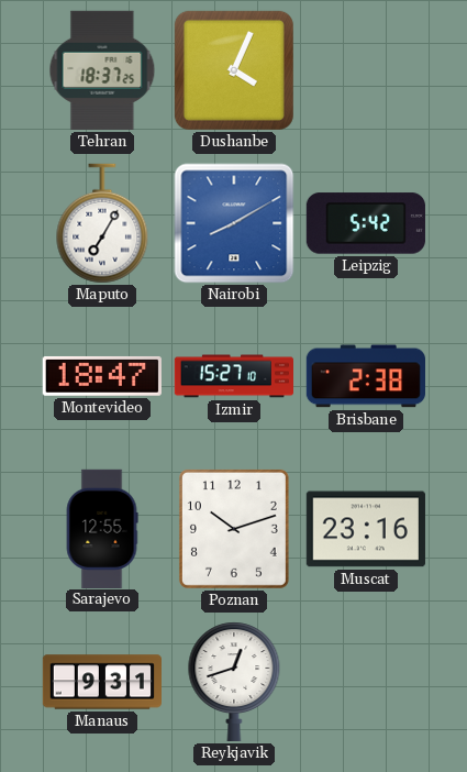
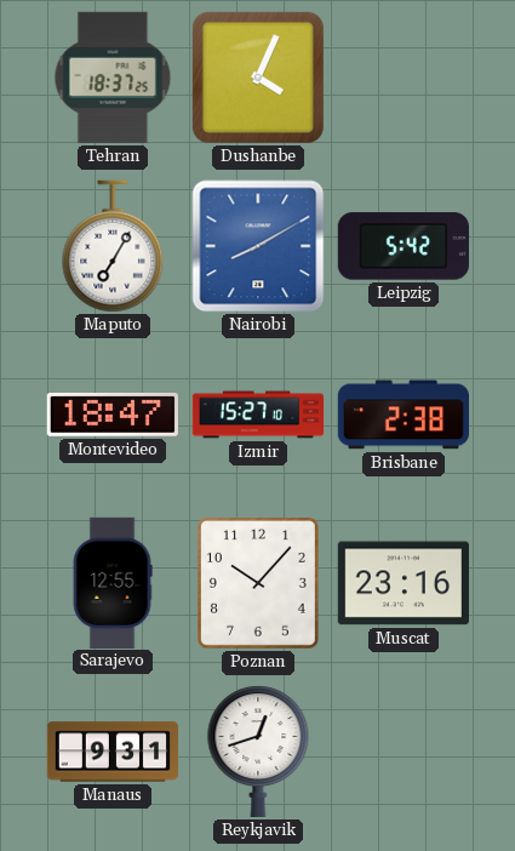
Poznan: 10:12 -> 10:07 (258, 583)
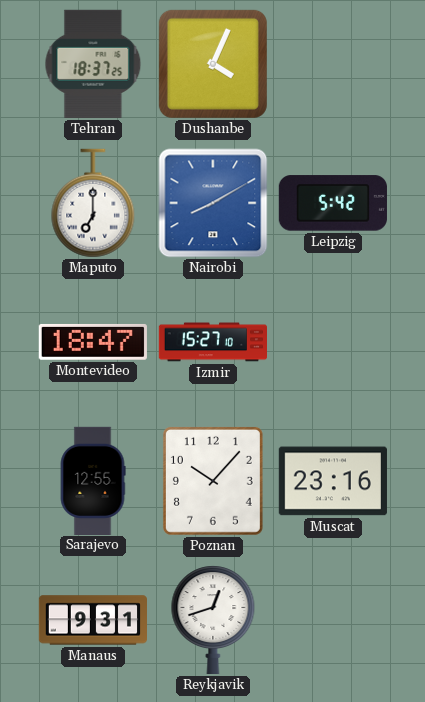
Maputo: 7:05 -> 7:00 (93, 203)
Brisbane: 2:38 -> none (402, 415)
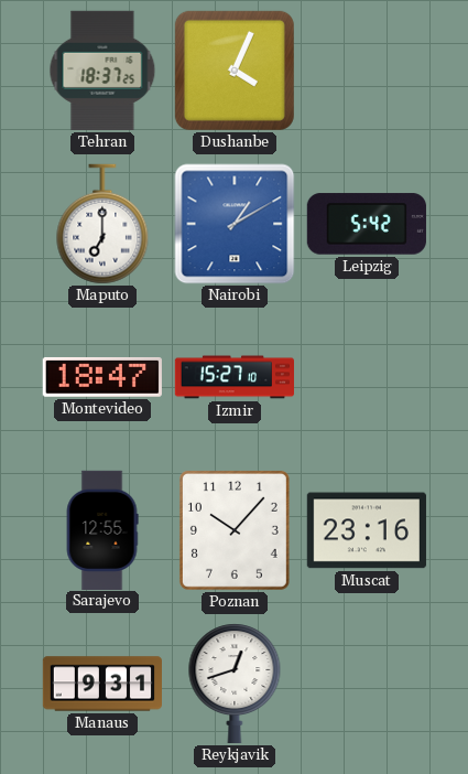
Nairobi: 8:10 -> 1:10 (235, 224)
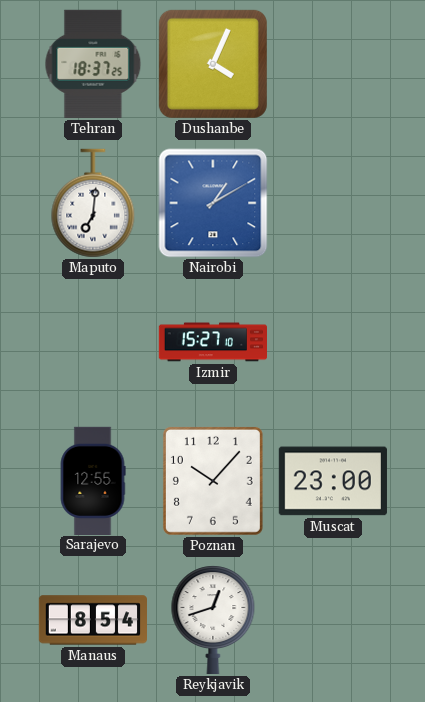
Maputo: 7:00 -> 7:01 (93, 203)
Leipzig: 5:42 -> none (367, 224)
Montevideo: 18:47 -> none (102, 377)
Muscat: 23:16 -> 23:00 (333, 481)
Manaus: 9:31 -> 8:54 (92, 620)
